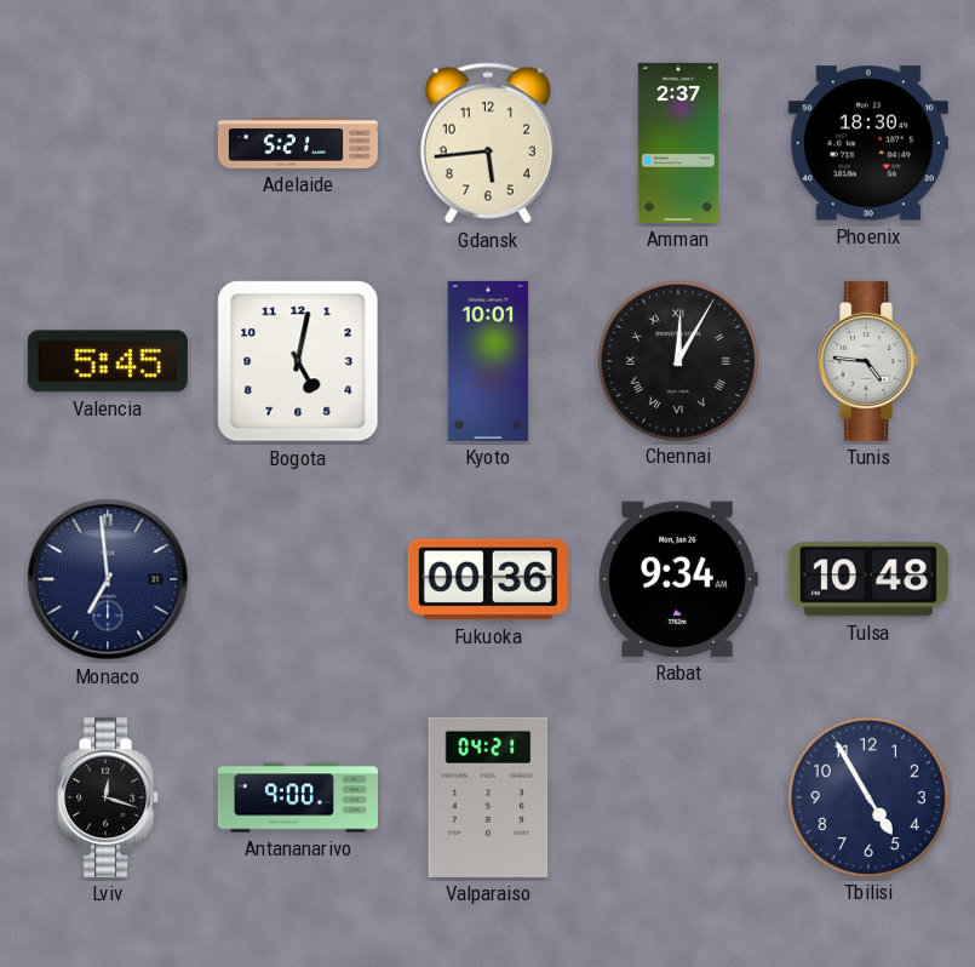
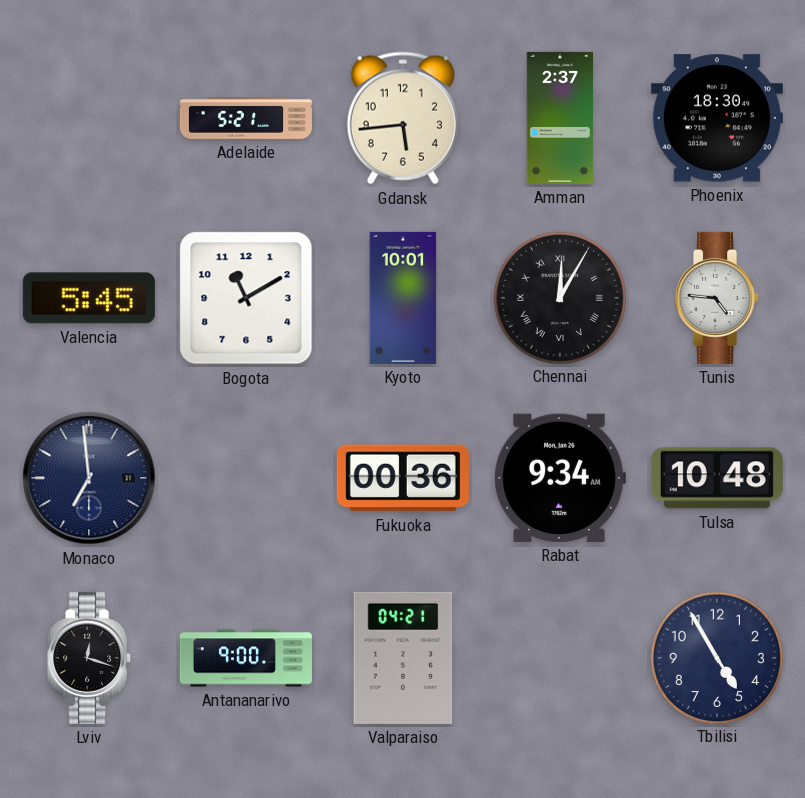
Bogota: 5:02 -> 11:10 (246, 298)
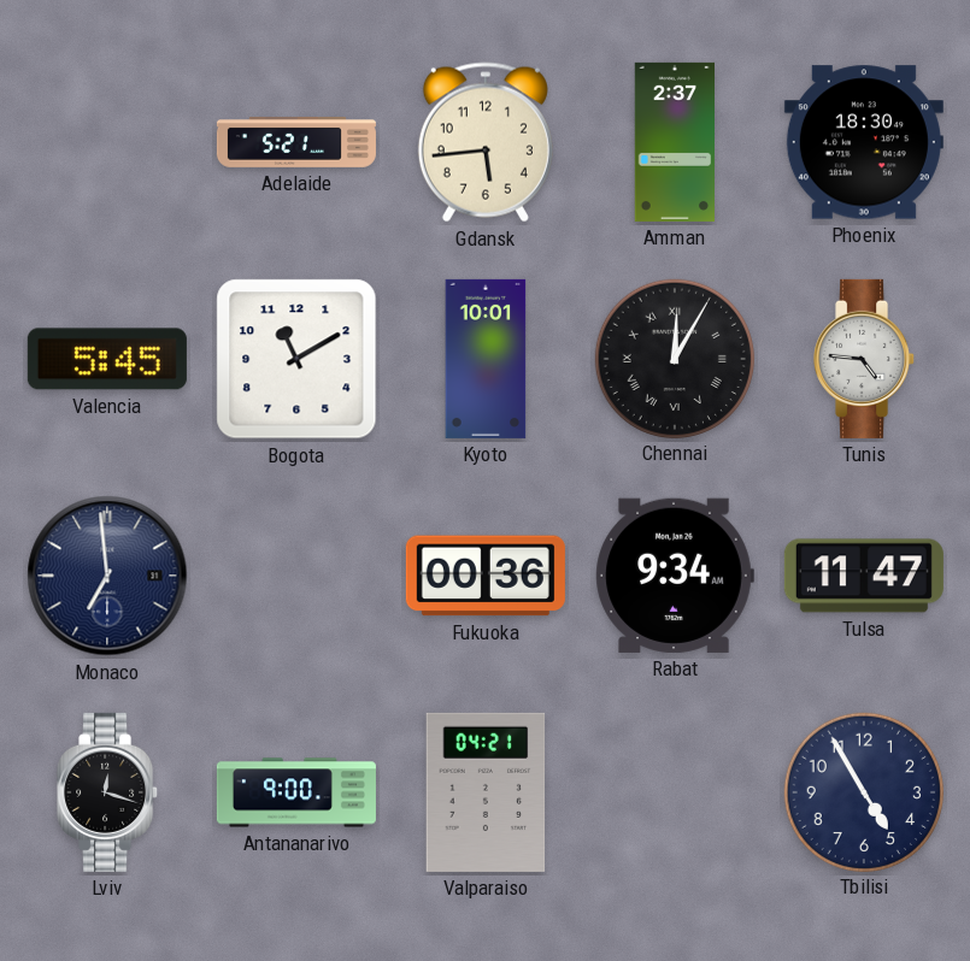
Tulsa: 10:48 -> 11:47 (864, 576)
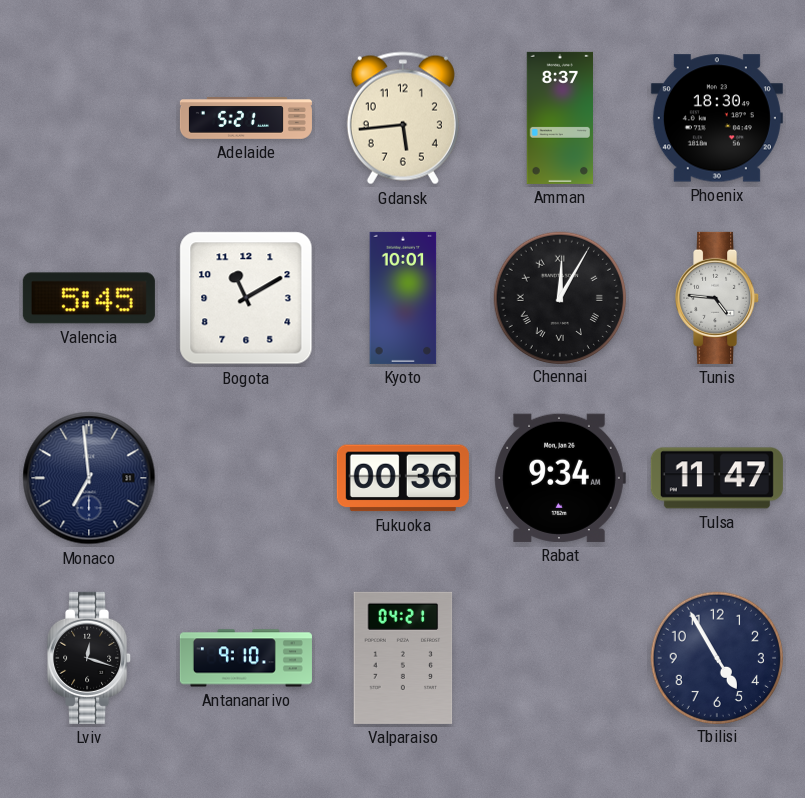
Amman: 2:37 -> 8:37 (560, 118)
Antananarivo: 9:00 -> 9:10 (246, 658)
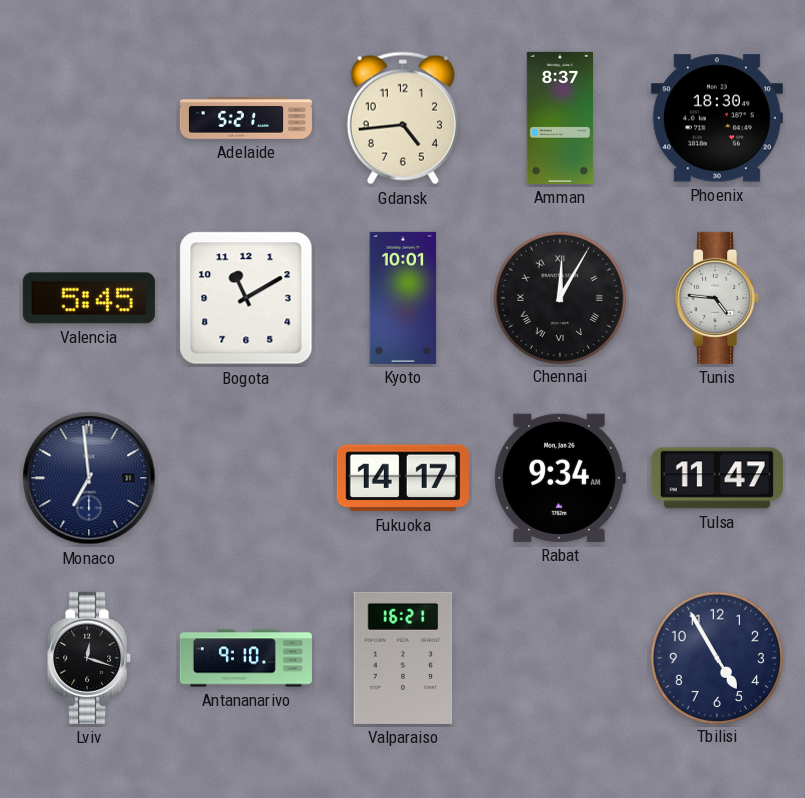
Gdansk: 5:44 -> 4:44 (403, 118)
Fukuoka: 00:36 -> 14:17 (403, 478)
Valparaiso: 04:21 -> 16:21 (403, 658)
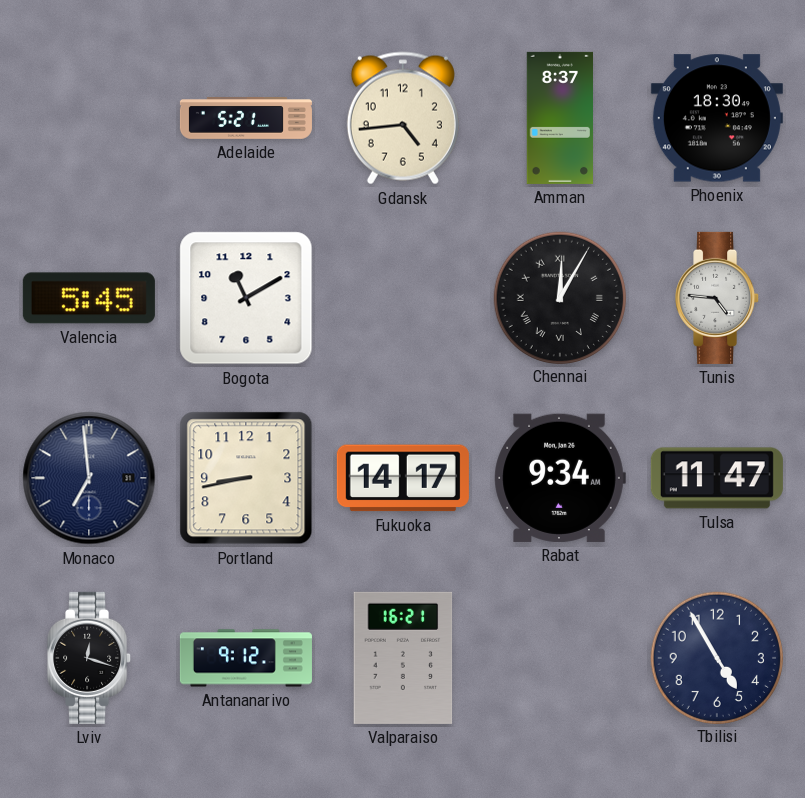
Kyoto: 10:01 -> none (403, 298)
Portland: none -> 8:43 (246, 478)
Antananarivo: 9:10 -> 9:12 (246, 658)
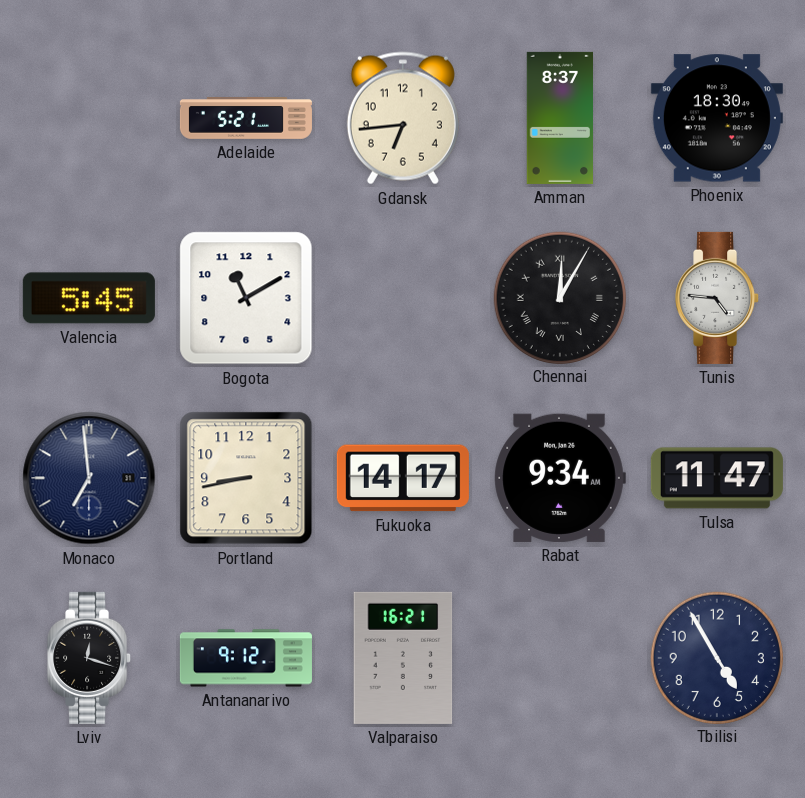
Gdansk: 4:44 -> 6:44 (403, 118)
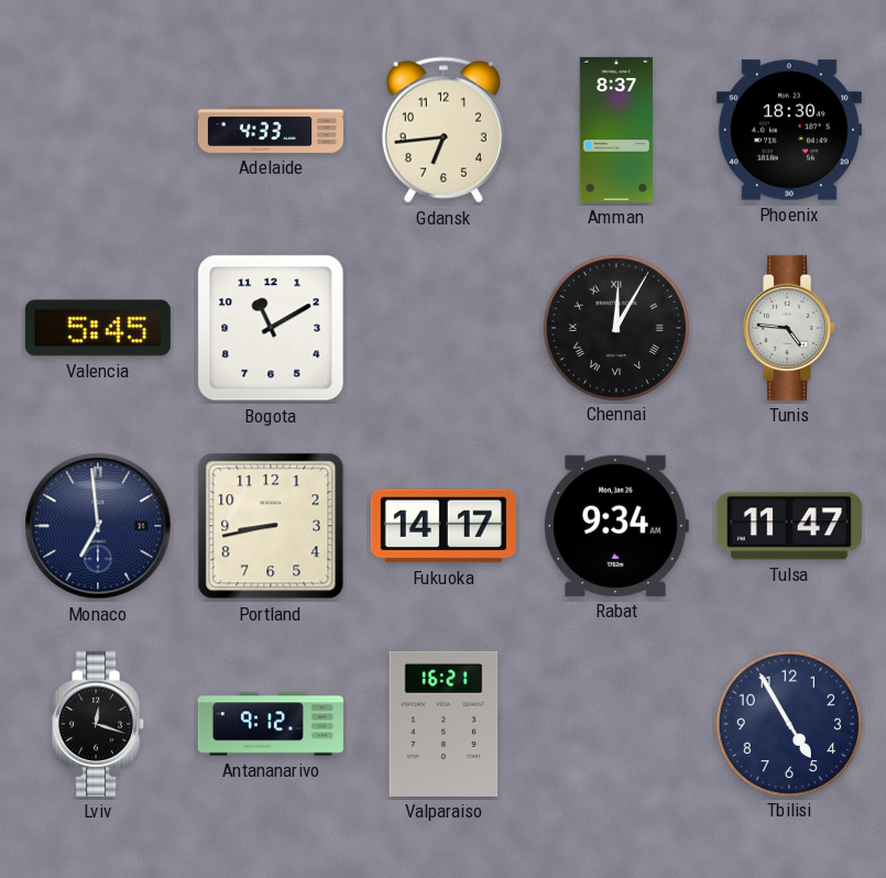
Adelaide: 5:21 -> 4:33 (271, 131)
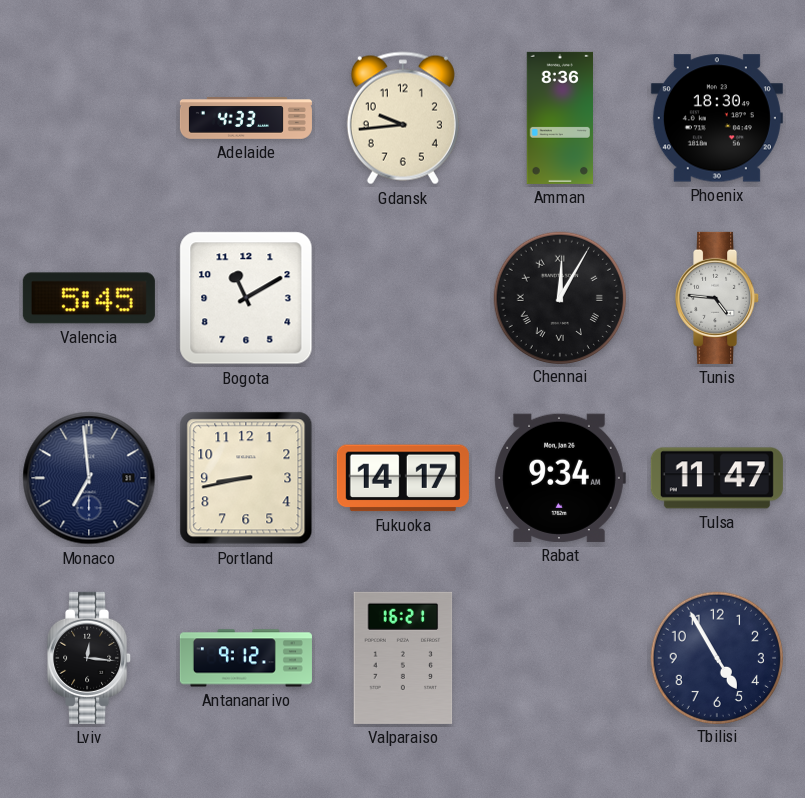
Gdansk: 6:44 -> 9:44 (403, 118)
Amman: 8:37 -> 8:36 (560, 118)
Lviv: 12:18 -> 12:16 (90, 658)
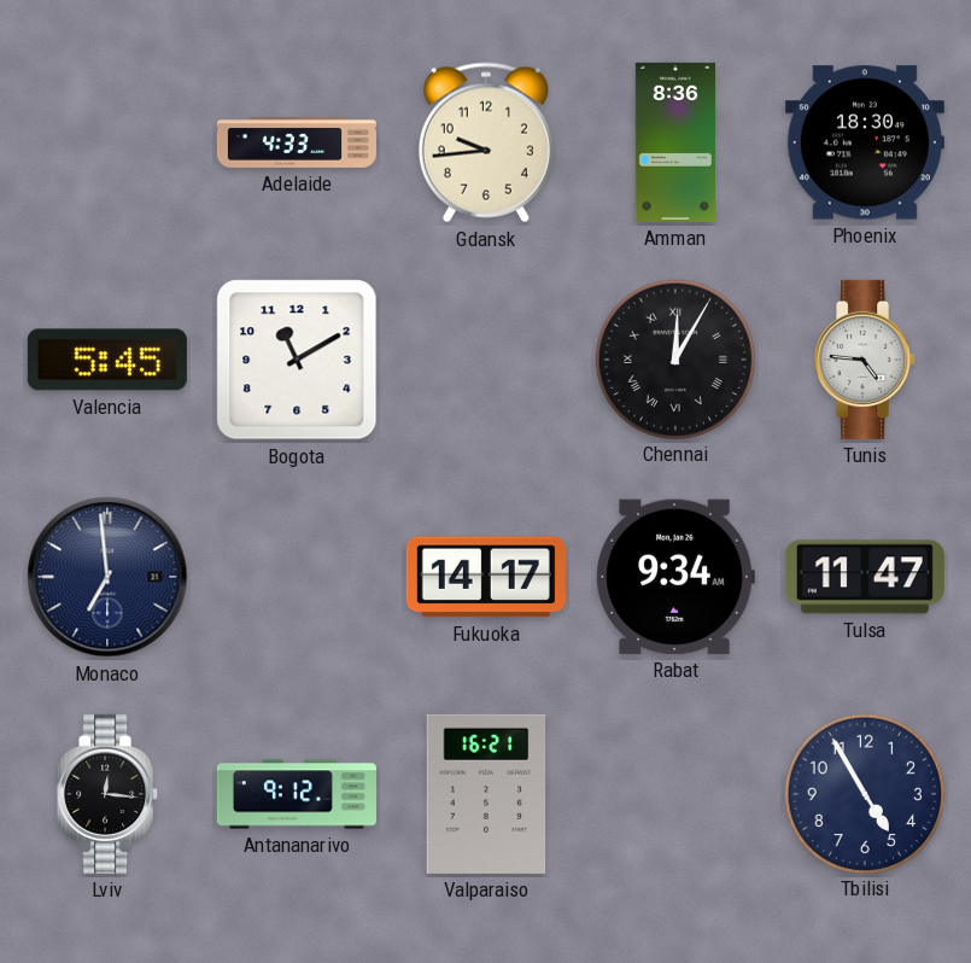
Portland: 8:43 -> none (246, 478)
